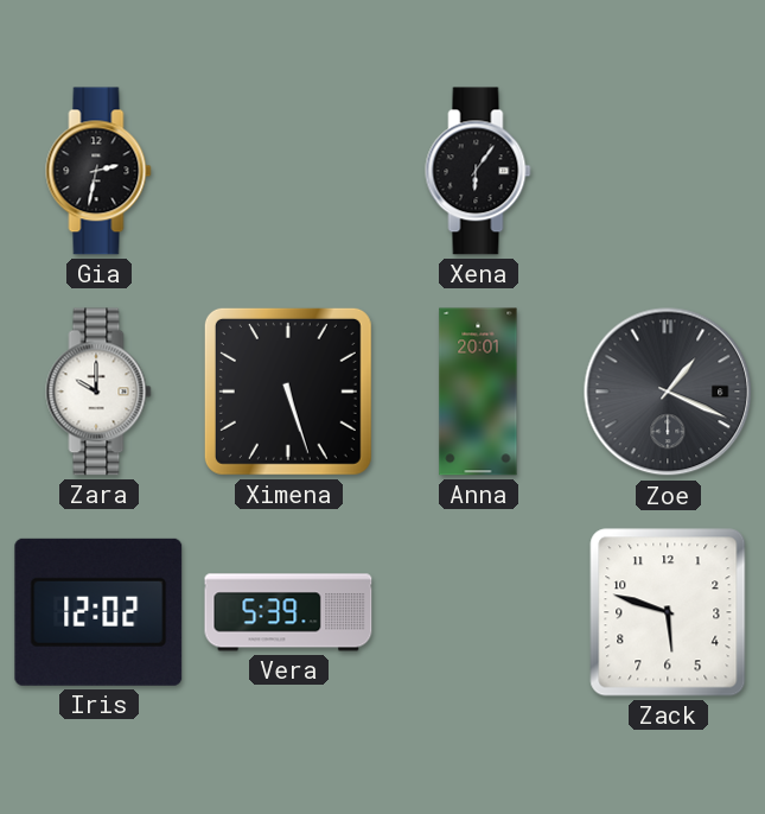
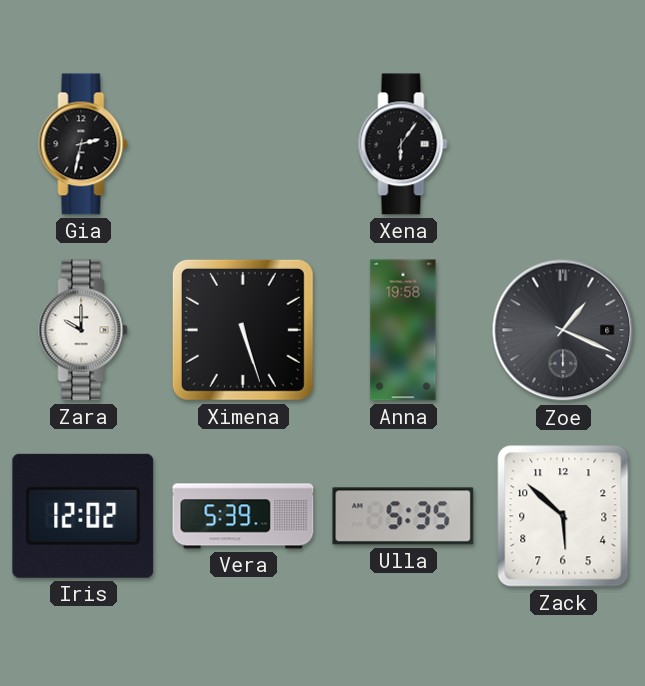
Anna: 20:01 -> 19:58 (403, 330)
Ulla: none -> 5:35 (403, 516)
Zack: 5:48 -> 5:52 (563, 516)
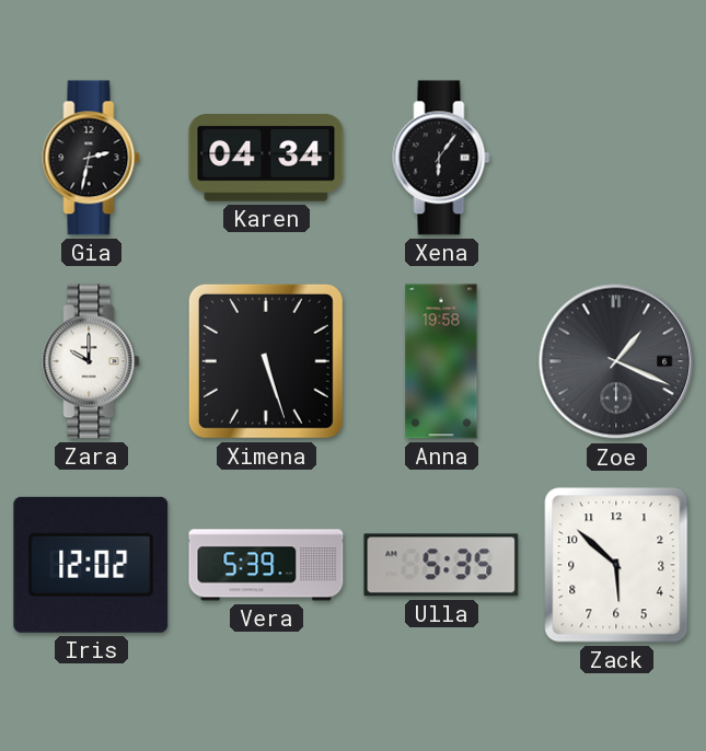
Karen: none -> 04:34 (266, 158)
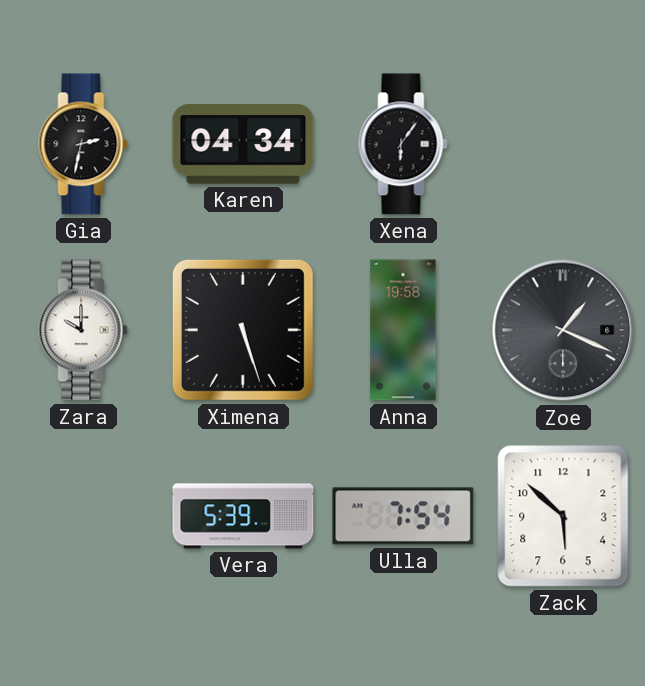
Iris: 12:02 -> none (91, 565)
Ulla: 5:35 -> 7:54 (403, 516)
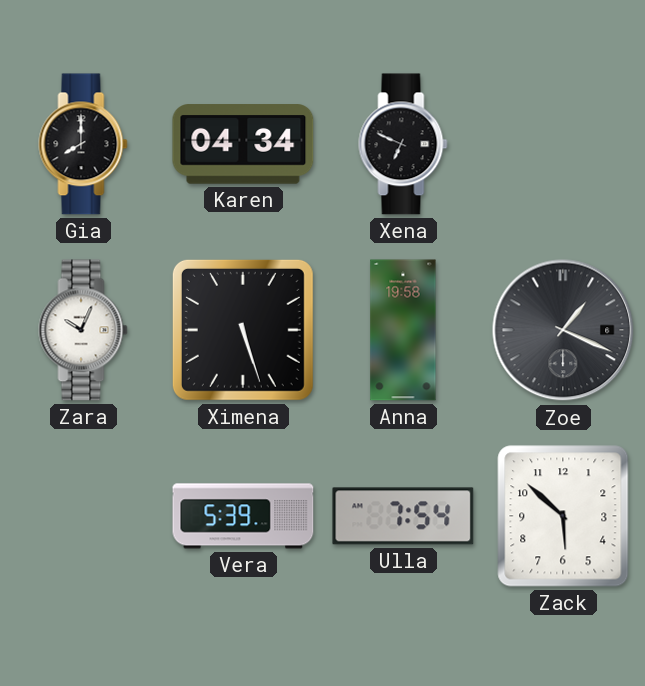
Gia: 2:32 -> 8:00 (83, 144)
Xena: 6:06 -> 6:49 (403, 144)
Zara: 10:00 -> 10:04 (83, 330)
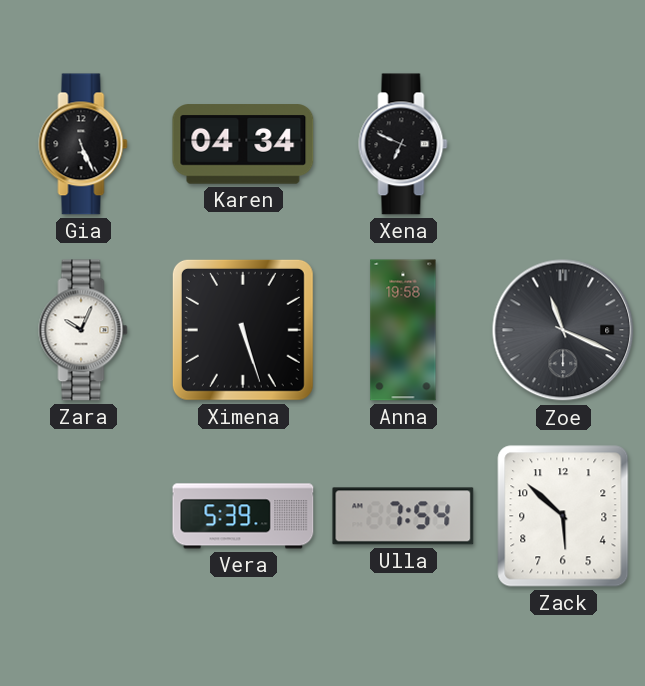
Gia: 8:00 -> 5:26 (83, 144)
Zoe: 1:19 -> 11:19 (563, 330)
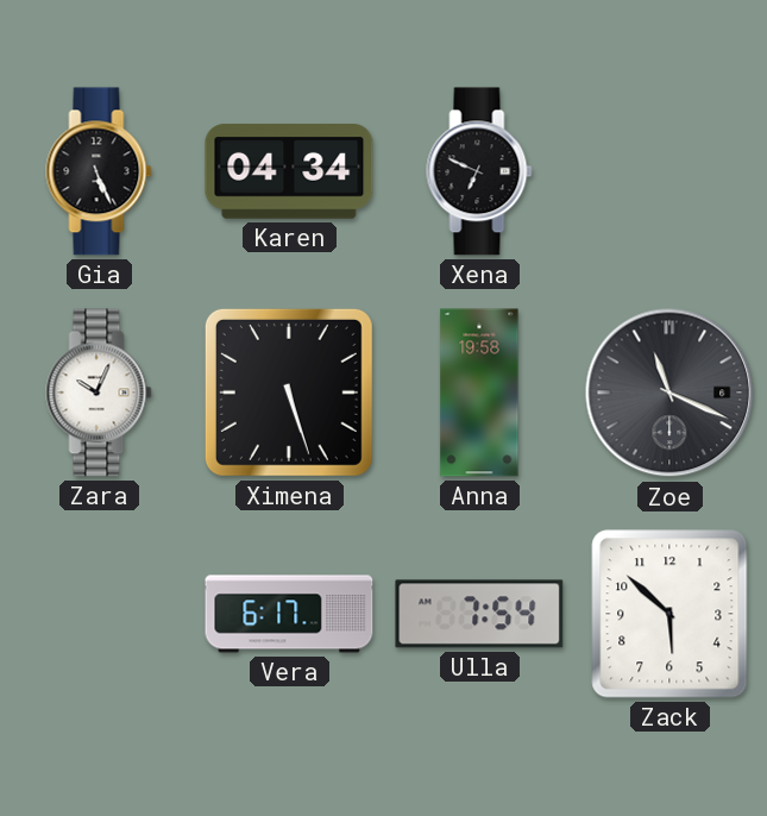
Vera: 5:39 -> 6:17 (289, 614)
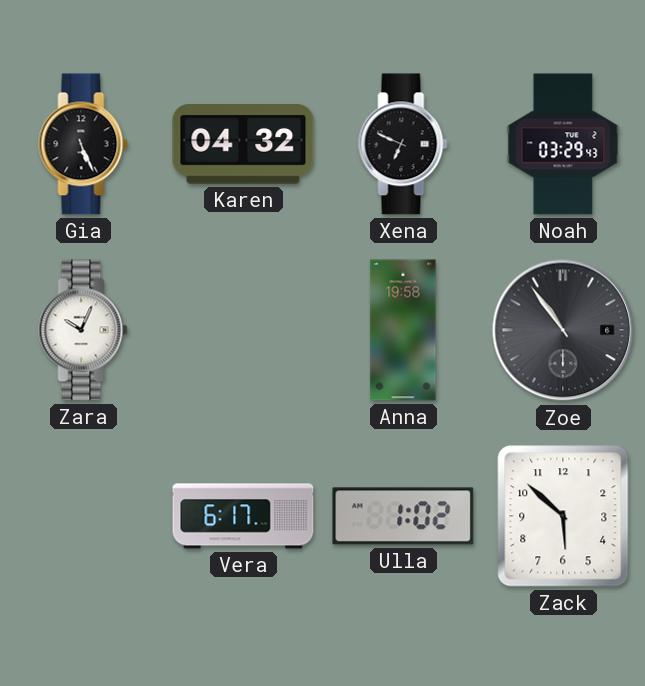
Karen: 04:34 -> 04:32 (243, 144)
Noah: none -> 03:29 (563, 144)
Ximena: 5:27 -> none (289, 393)
Zoe: 11:19 -> 10:54 (563, 330)
Ulla: 7:54 -> 1:02 (403, 516)
